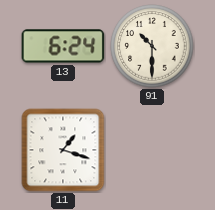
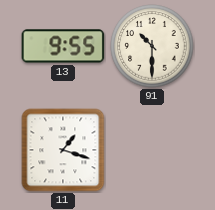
13: 6:24 -> 9:55 (63, 46)
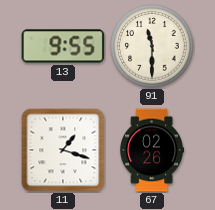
91: 10:30 -> 11:30 (152, 46)
67: none -> 02:26 (152, 150)
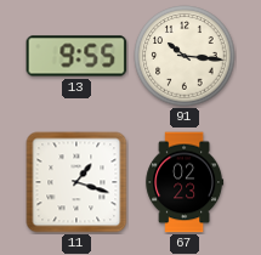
91: 11:30 -> 10:16 (185, 56)
67: 02:26 -> 02:23 (185, 182)
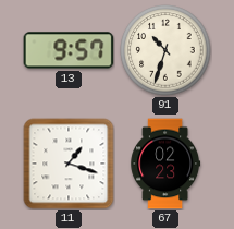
13: 9:55 -> 9:57 (69, 50)
91: 10:16 -> 10:33 (165, 50)
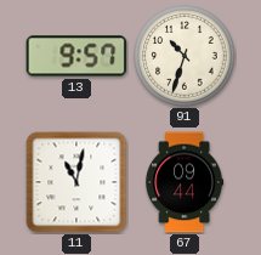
11: 1:18 -> 11:02 (76, 182)
67: 02:23 -> 09:44 (185, 182)
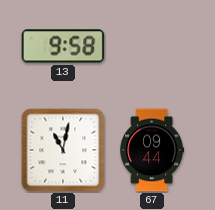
13: 9:57 -> 9:58 (63, 46)
91: 10:33 -> none (185, 56)
